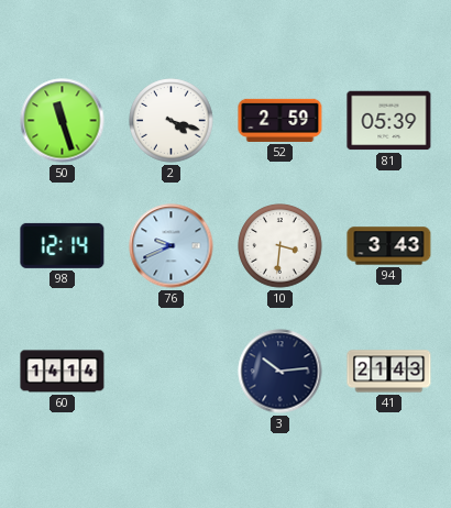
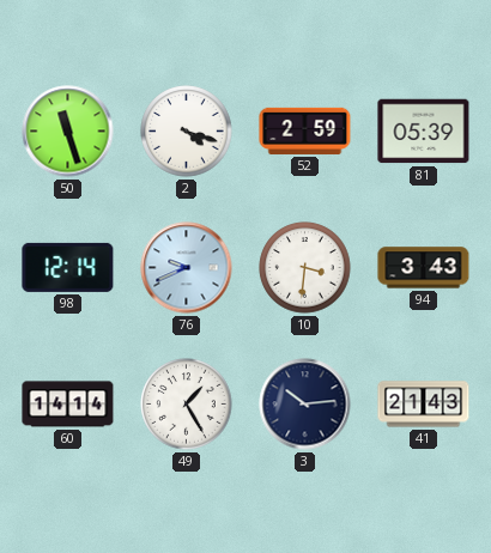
49: none -> 1:25 (187, 405)
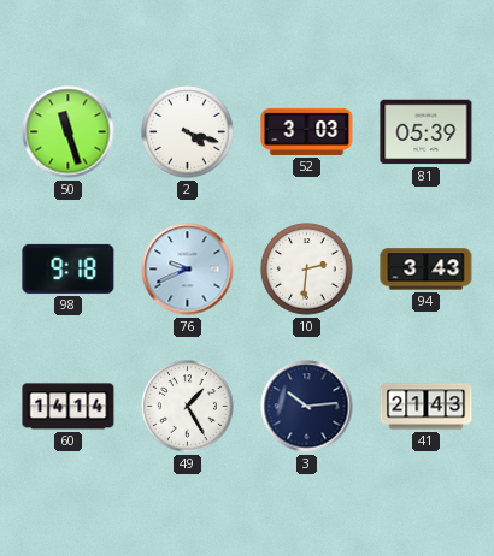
52: 2:59 -> 3:03 (307, 131)
98: 12:14 -> 9:18 (69, 268)
10: 3:31 -> 2:31 (307, 270)
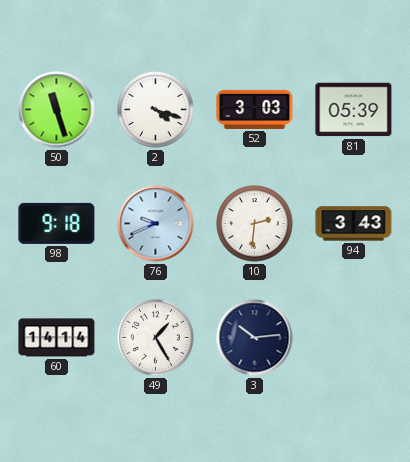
41: 21:43 -> none (427, 407)
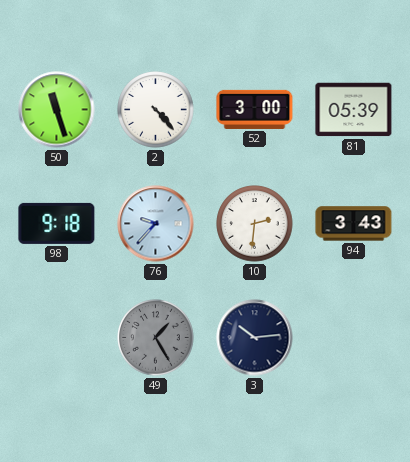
2: 4:18 -> 4:23 (156, 110)
52: 3:03 -> 3:00 (255, 109)
76: 9:41 -> 9:37 (156, 224)
60: 14:14 -> none (57, 338)
49 dial: white -> grey (156, 338)
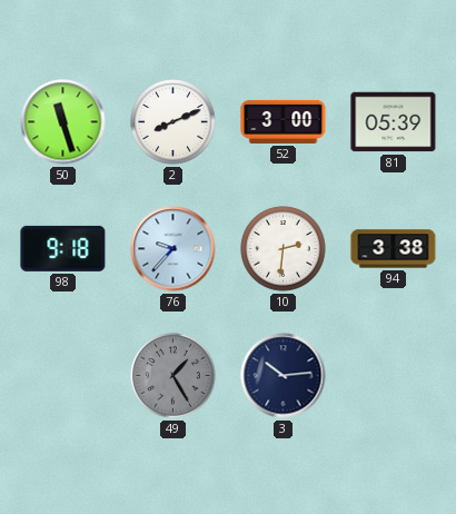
2: 4:23 -> 8:11 (174, 122)
94: 3:43 -> 3:38 (394, 249)
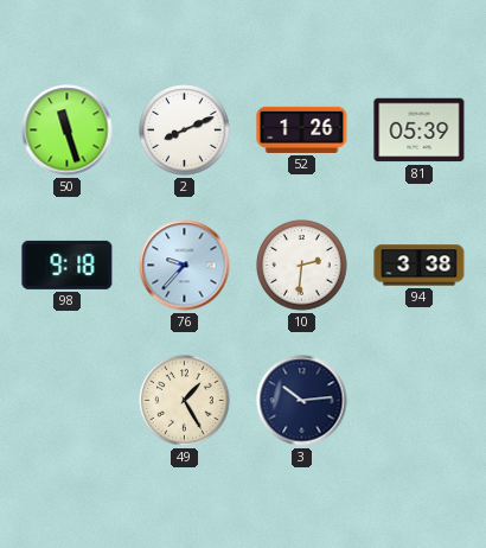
52: 3:00 -> 1:26 (302, 129)
49 dial: grey -> cream (185, 401)
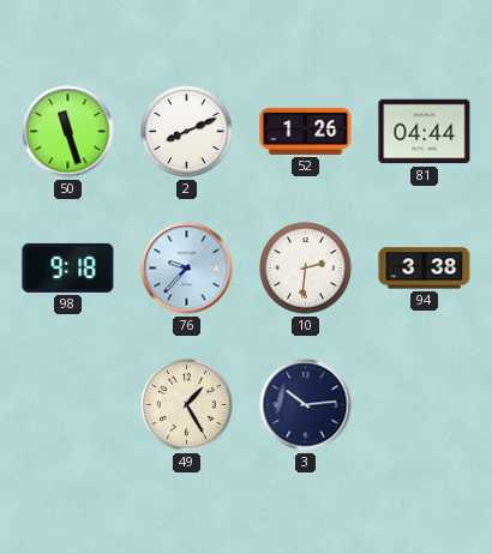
81: 05:39 -> 04:44 (425, 132)
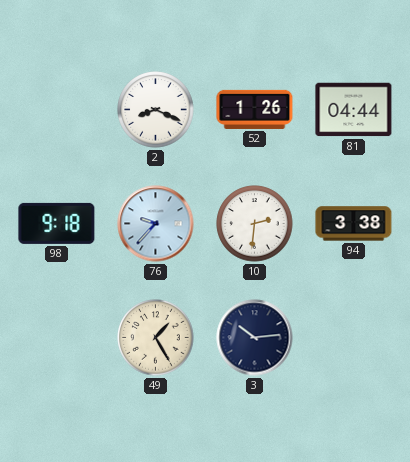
50: 11:27 -> none (68, 132)
2: 8:11 -> 8:19 (156, 110)
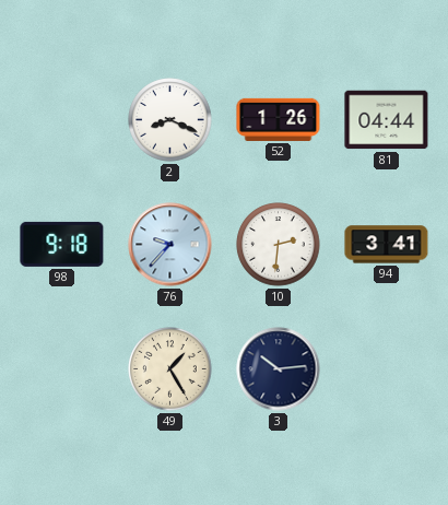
94: 3:38 -> 3:41 (387, 245)
